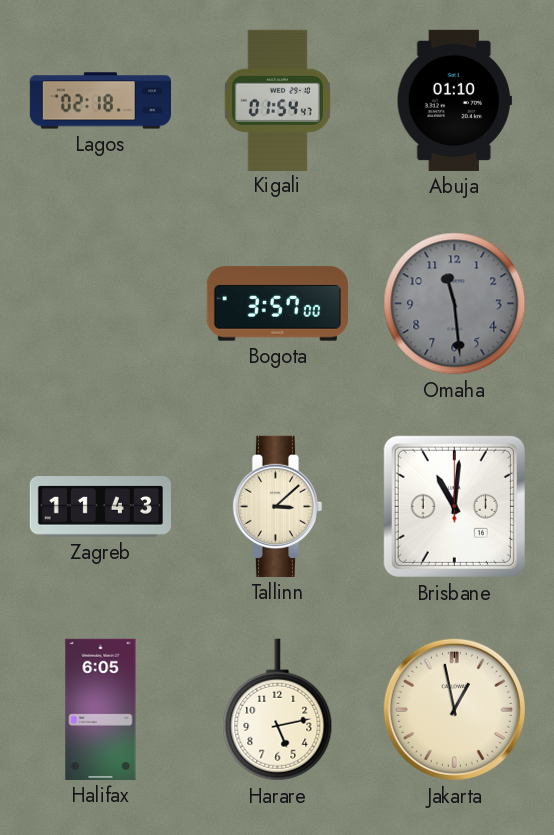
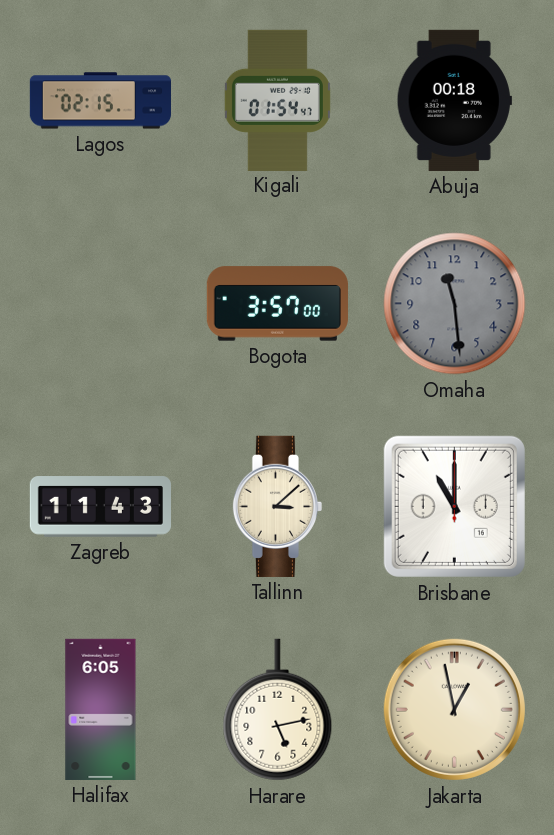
Lagos: 02:18 -> 02:15 (100, 101)
Abuja: 01:10 -> 00:18 (454, 100)
Brisbane: 11:01 -> 11:00 (454, 506)
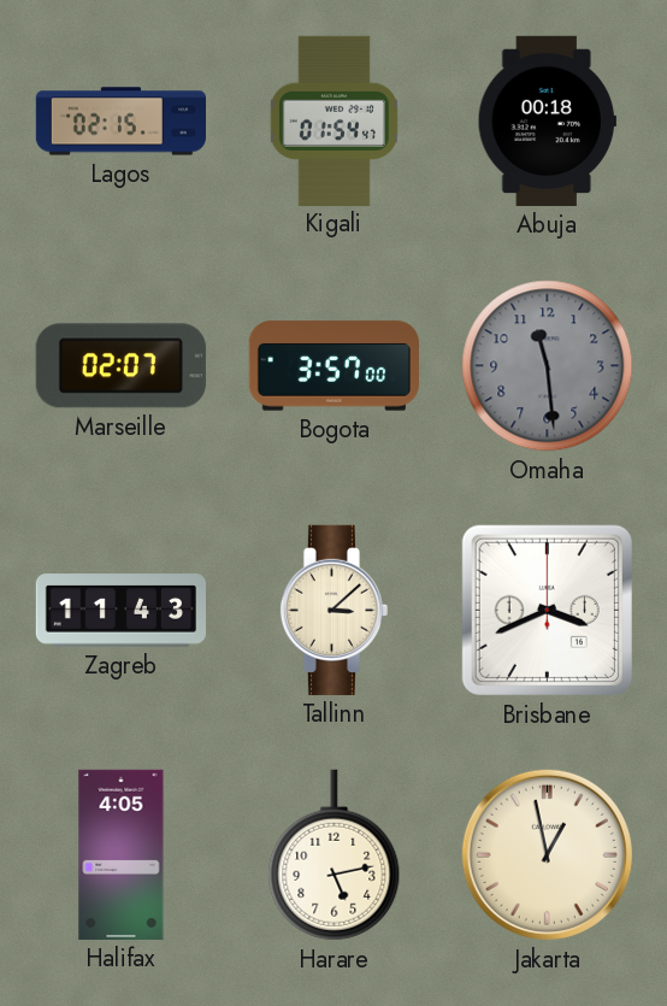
Marseille: none -> 02:07 (120, 366)
Brisbane: 11:00 -> 3:41 (547, 610)
Halifax: 6:05 -> 4:05 (122, 854)
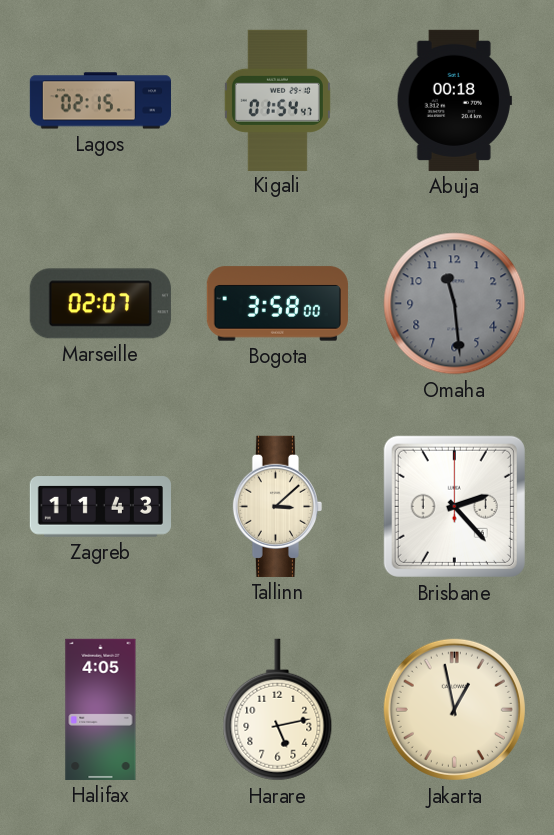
Bogota: 3:57 -> 3:58 (277, 304)
Brisbane: 3:41 -> 2:23 (454, 506)
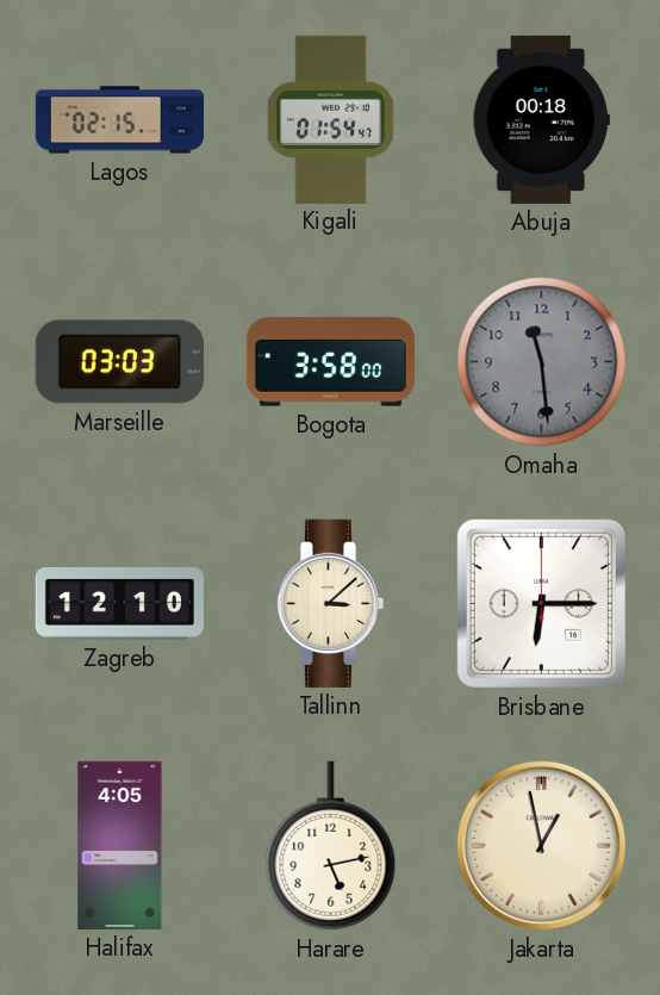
Marseille: 02:07 -> 03:03 (119, 362)
Zagreb: 11:43 -> 12:10 (119, 604)
Brisbane: 2:23 -> 6:15 (541, 603)
